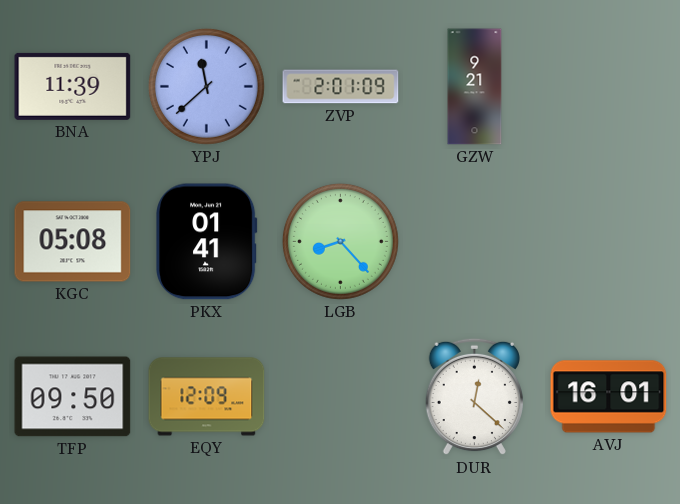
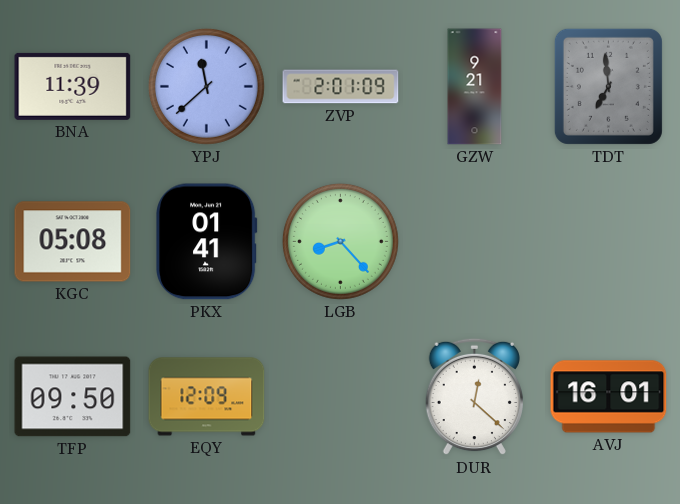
TDT: none -> 6:59 (608, 86)
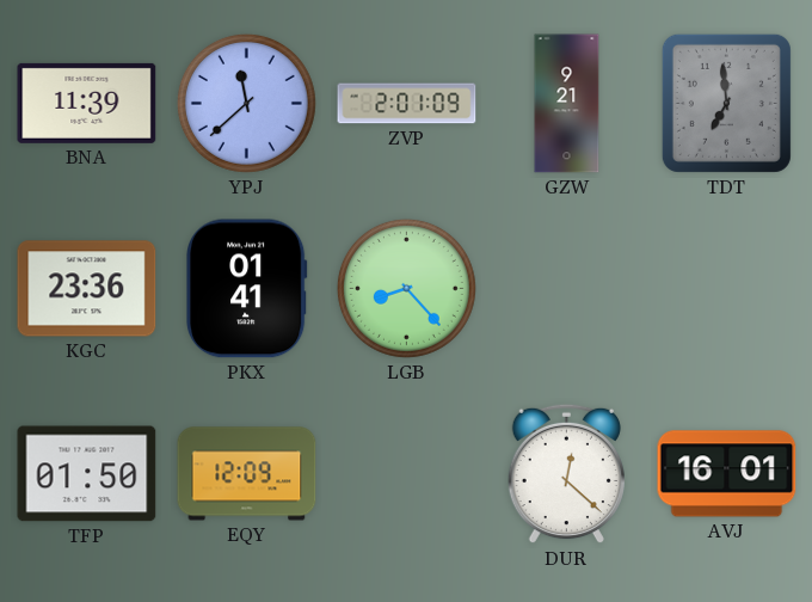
KGC: 05:08 -> 23:36 (87, 289)
TFP: 09:50 -> 01:50 (87, 474)
